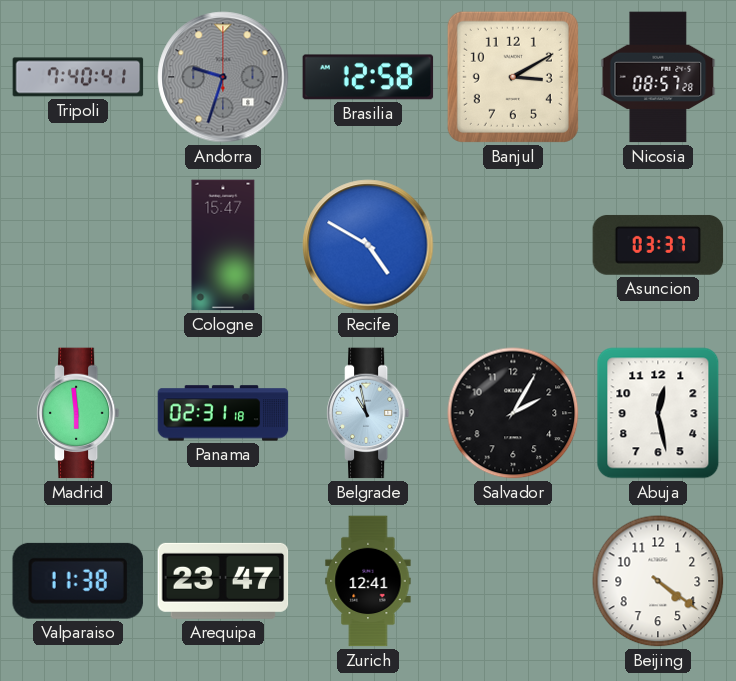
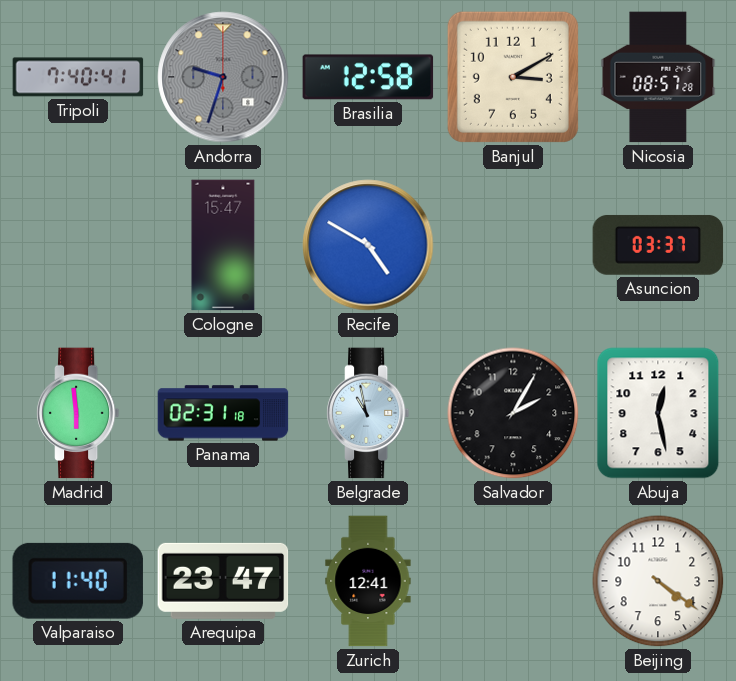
Valparaiso: 11:38 -> 11:40 (78, 581)
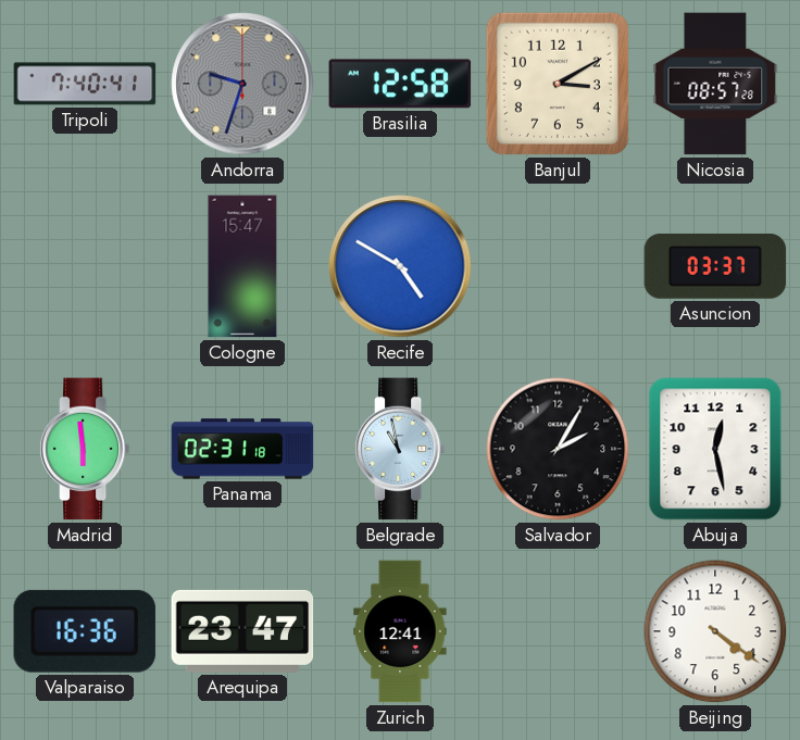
Valparaiso: 11:40 -> 16:36 (85, 631)
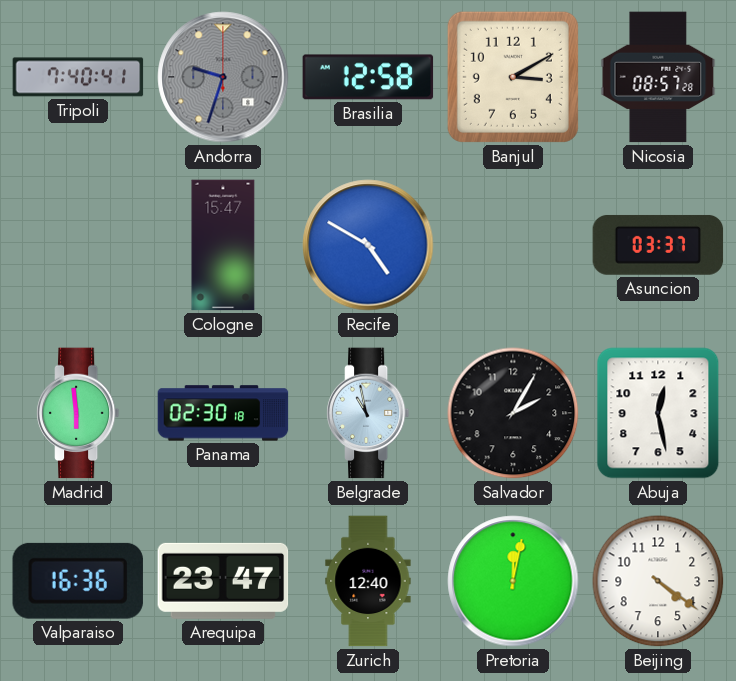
Panama: 02:31 -> 02:30 (223, 413)
Zurich: 12:41 -> 12:40 (368, 581)
Pretoria: none -> 12:02 (513, 581)
